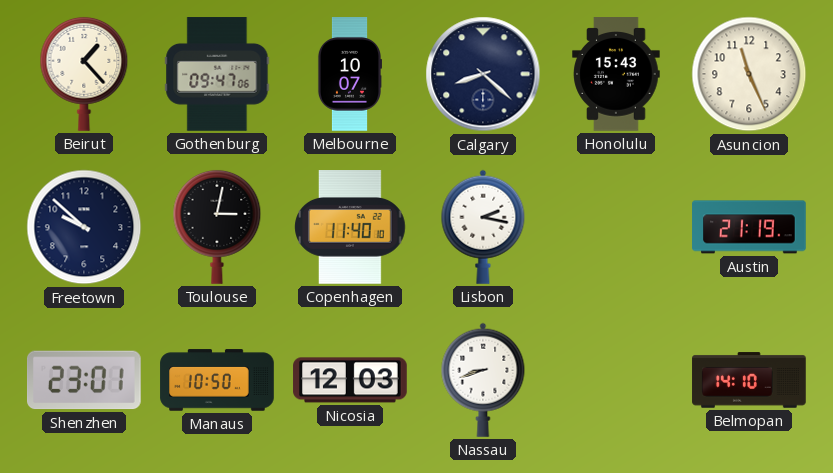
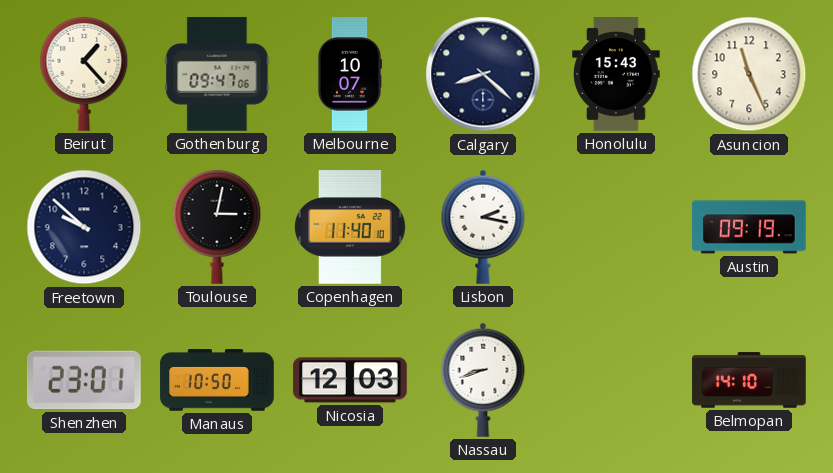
Austin: 21:19 -> 09:19 (749, 227)
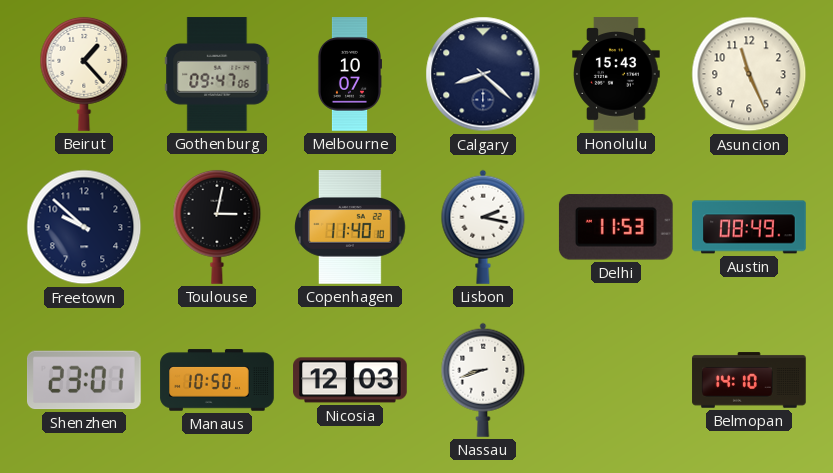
Delhi: none -> 11:53 (616, 227)
Austin: 09:19 -> 08:49 (749, 227)
